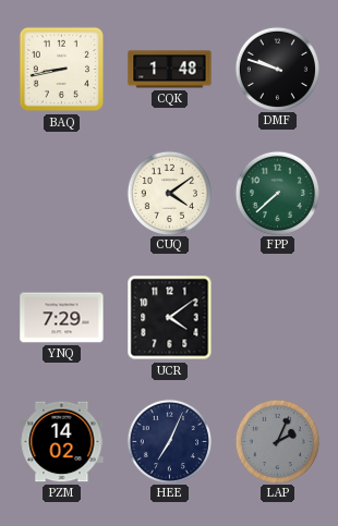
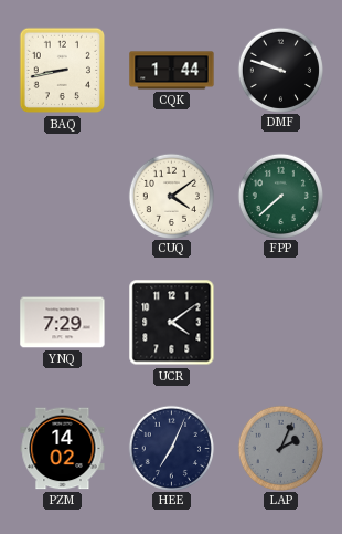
CQK: 1:48 -> 1:44 (172, 71)
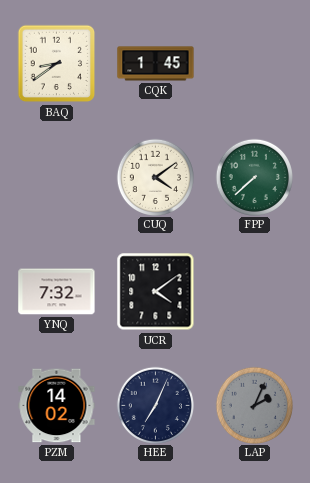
BAQ: 8:43 -> 8:39 (57, 64)
CQK: 1:44 -> 1:45 (156, 64)
DMF: 9:48 -> none (280, 70)
YNQ: 7:29 -> 7:32 (57, 292)
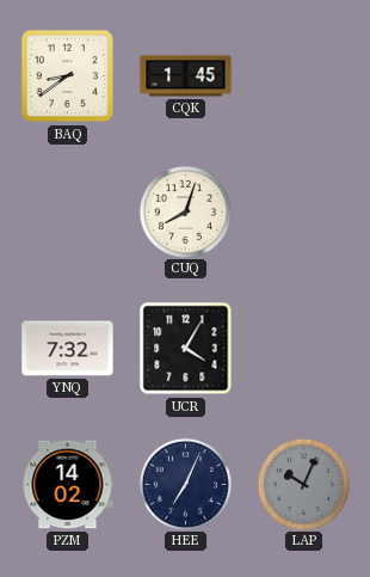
CUQ: 4:09 -> 8:03 (185, 211)
FPP: 7:38 -> none (254, 177)
UCR: 4:09 -> 4:05 (186, 349)
LAP: 2:04 -> 10:04 (303, 484)
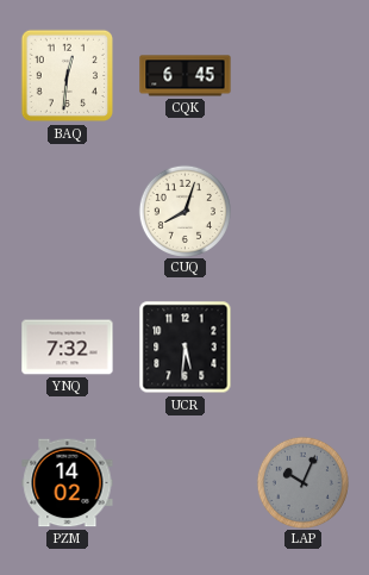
BAQ: 8:39 -> 12:31 (68, 76)
CQK: 1:45 -> 6:45 (186, 76)
UCR: 4:05 -> 5:31 (186, 348)
HEE: 7:04 -> none (185, 484)
